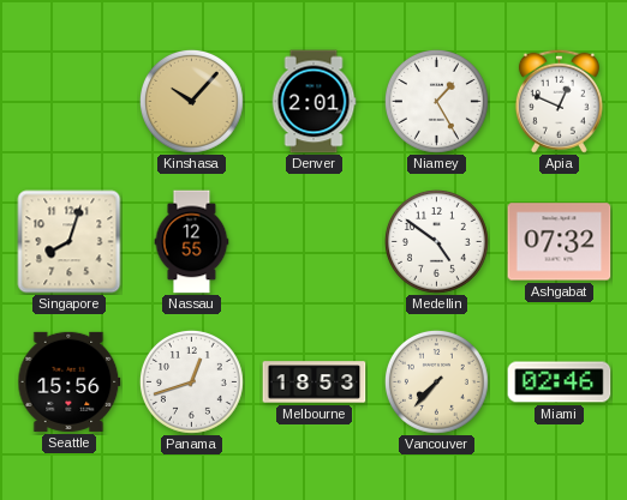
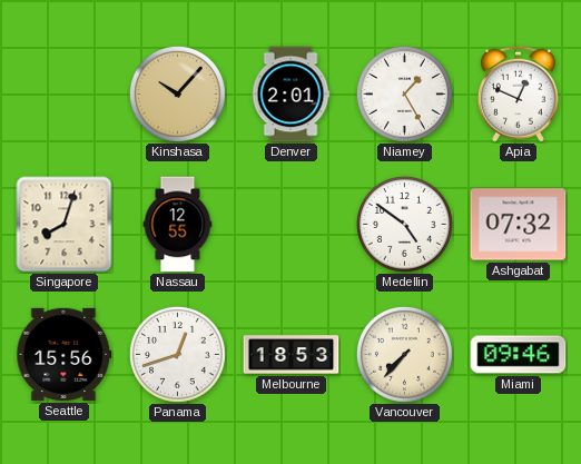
Miami: 02:46 -> 09:46 (519, 355)
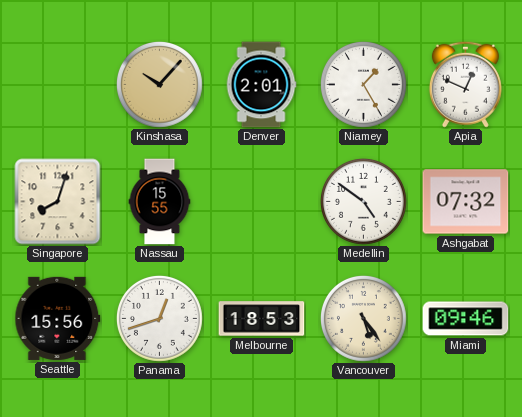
Nassau: 12:55 -> 15:55 (160, 202)
Vancouver: 7:37 -> 5:24 (363, 318)
